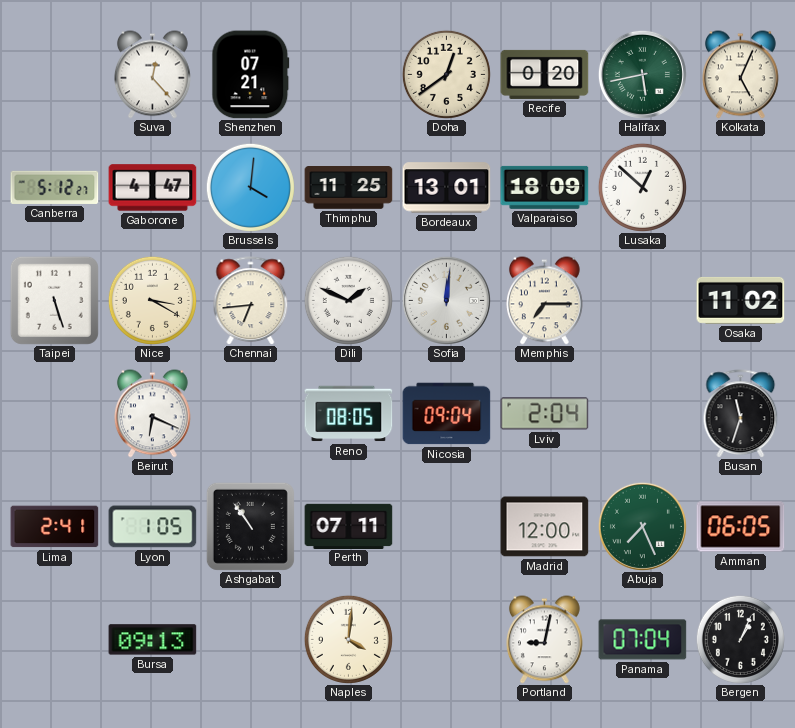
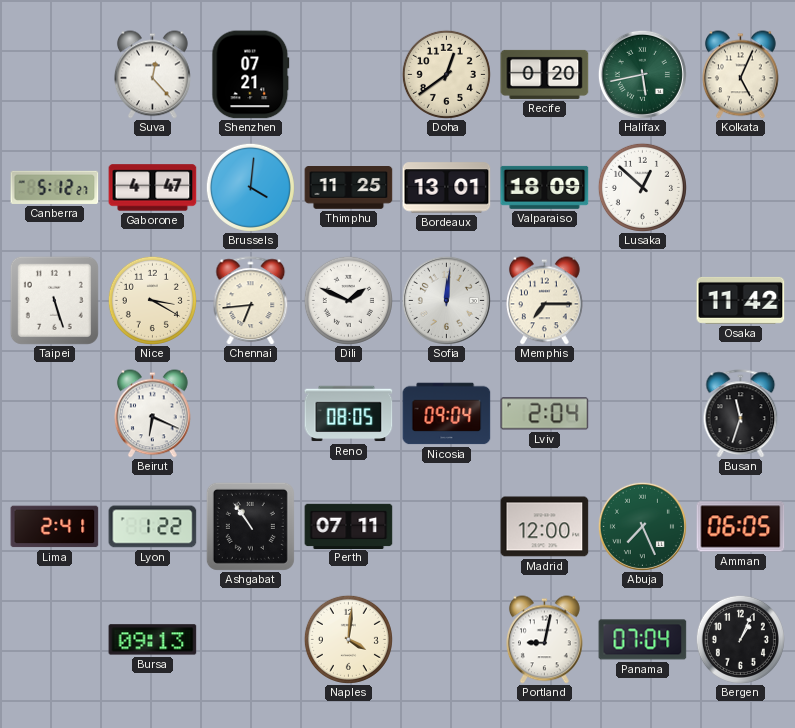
Osaka: 11:02 -> 11:42 (741, 300)
Lyon: 1:05 -> 1:22 (153, 527)
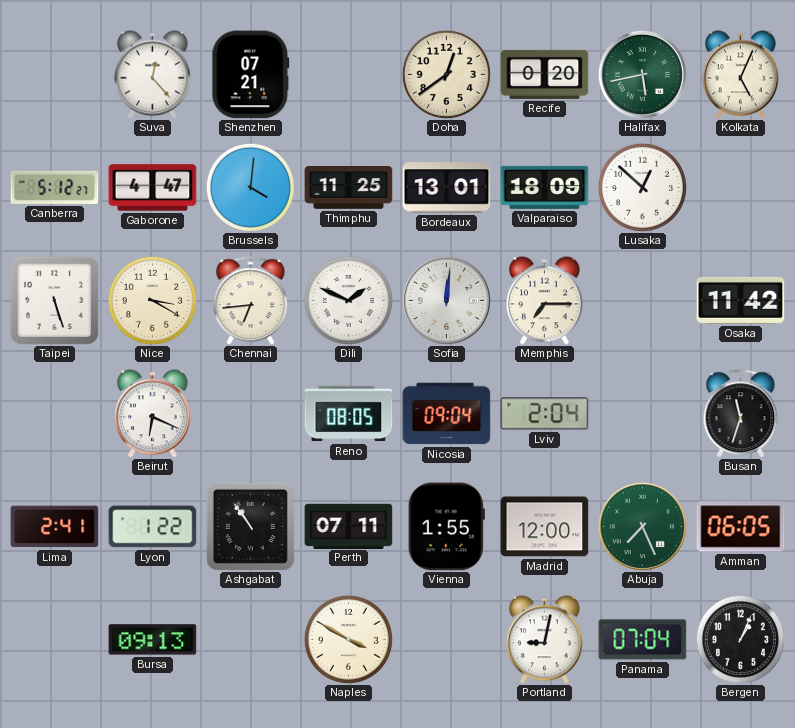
Vienna: none -> 1:55 (446, 527)
Naples: 4:01 -> 3:50 (348, 639)
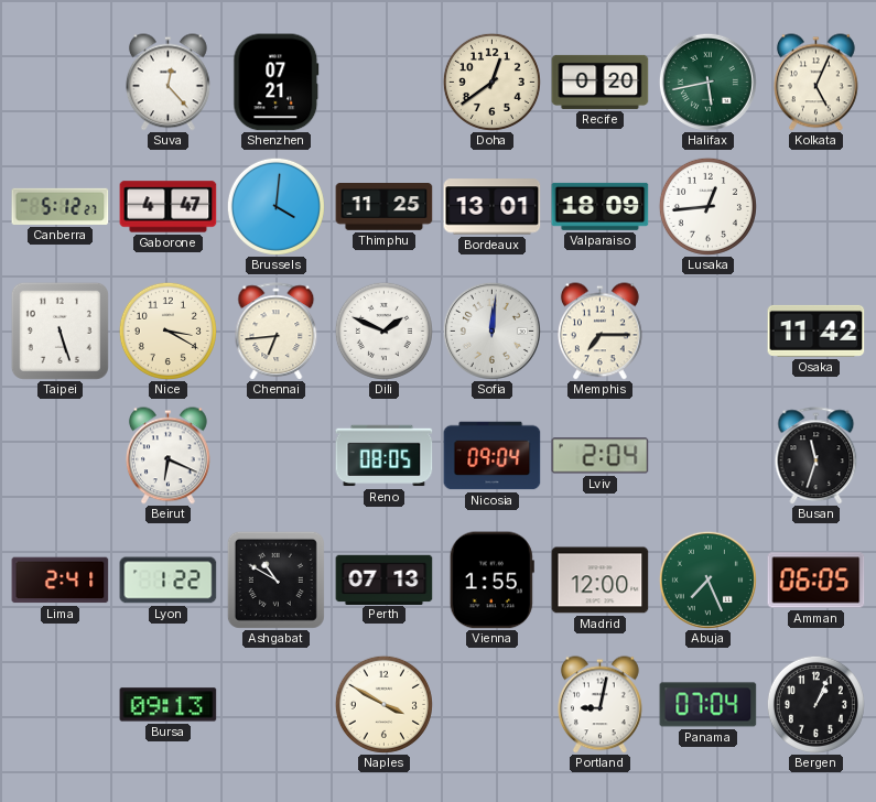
Lusaka: 12:52 -> 12:44 (707, 206)
Ashgabat: 10:54 -> 10:50 (275, 579)
Perth: 07:11 -> 07:13 (385, 579)
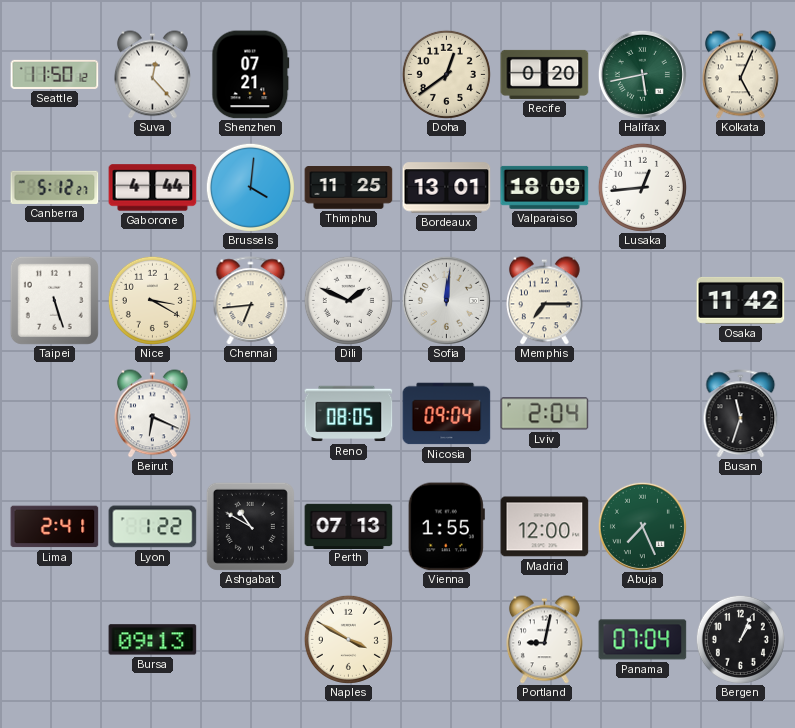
Seattle: none -> 11:50 (55, 74)
Gaborone: 4:47 -> 4:44 (153, 188)
Amman: 06:05 -> none (816, 581)
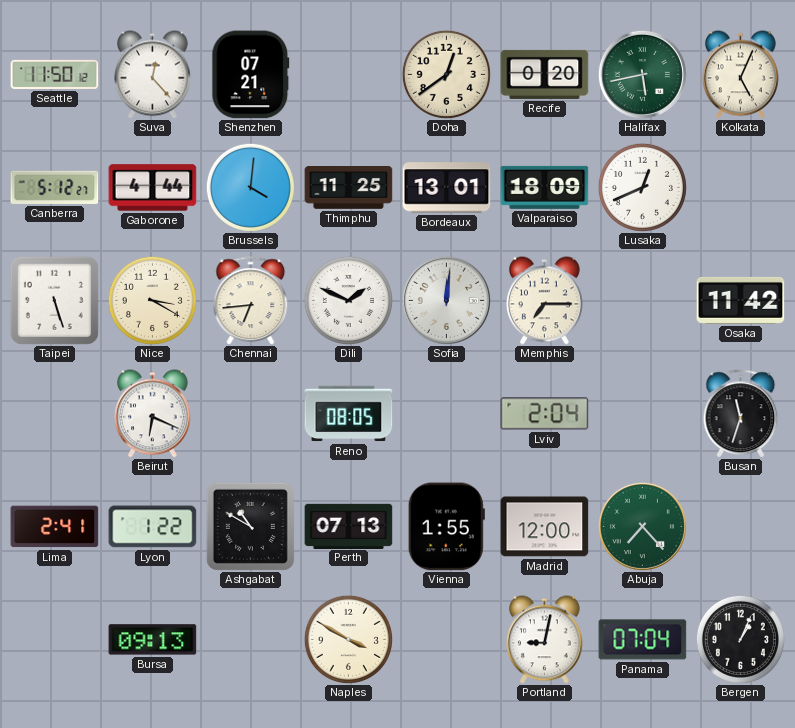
Lusaka: 12:44 -> 12:41 (642, 187)
Nicosia: 09:04 -> none (447, 414)
Abuja: 7:26 -> 7:23 (642, 526)
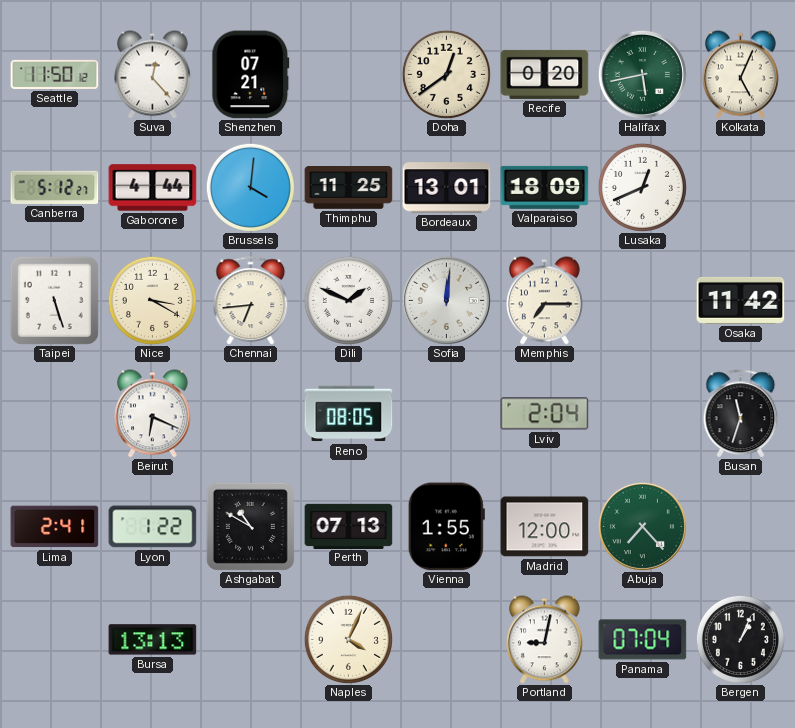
Bursa: 09:13 -> 13:13 (153, 640)
Naples: 3:50 -> 4:04 (348, 639)
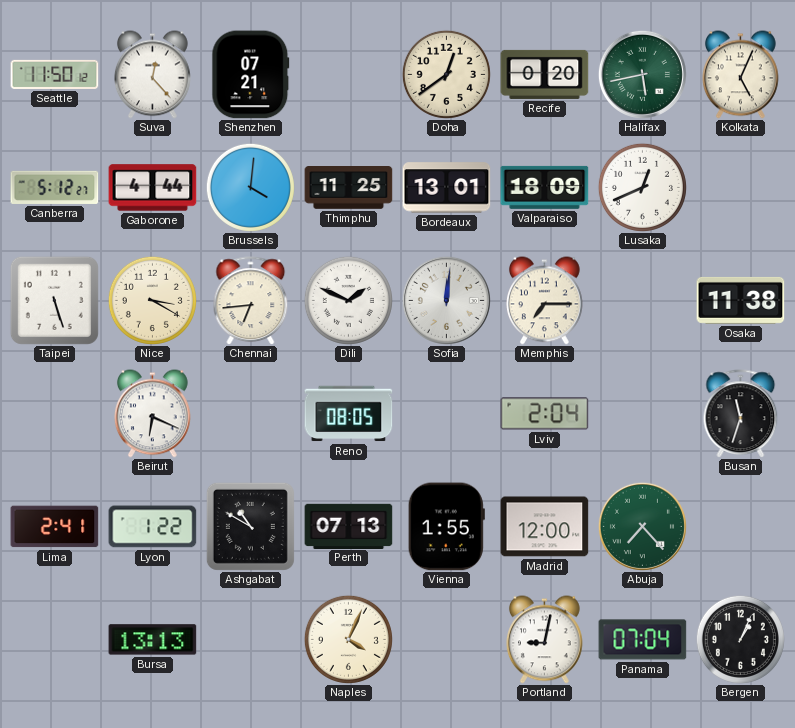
Osaka: 11:42 -> 11:38 (741, 300)
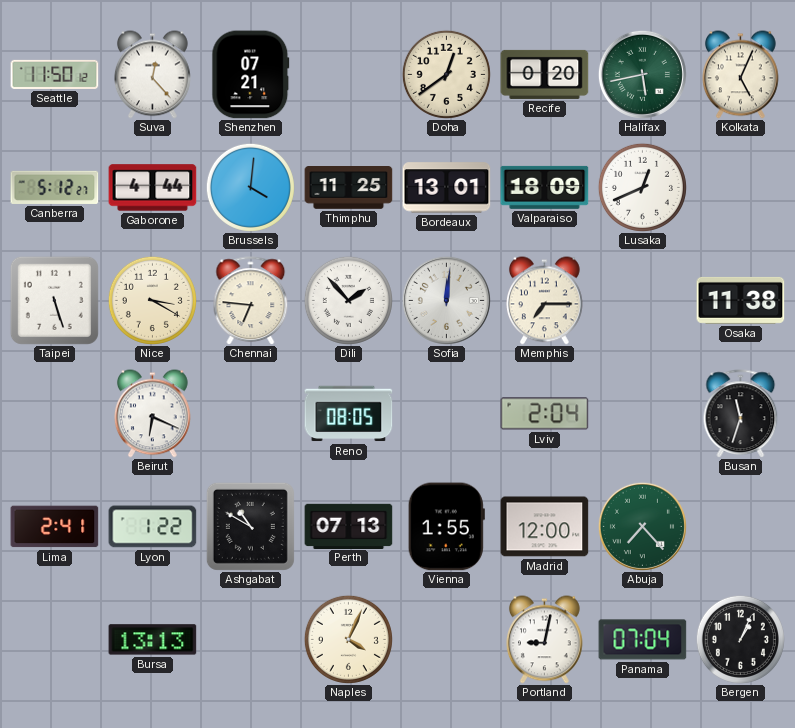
Chennai: 6:44 -> 6:46 (251, 301)
Dili: 1:49 -> 1:53 (348, 300)
